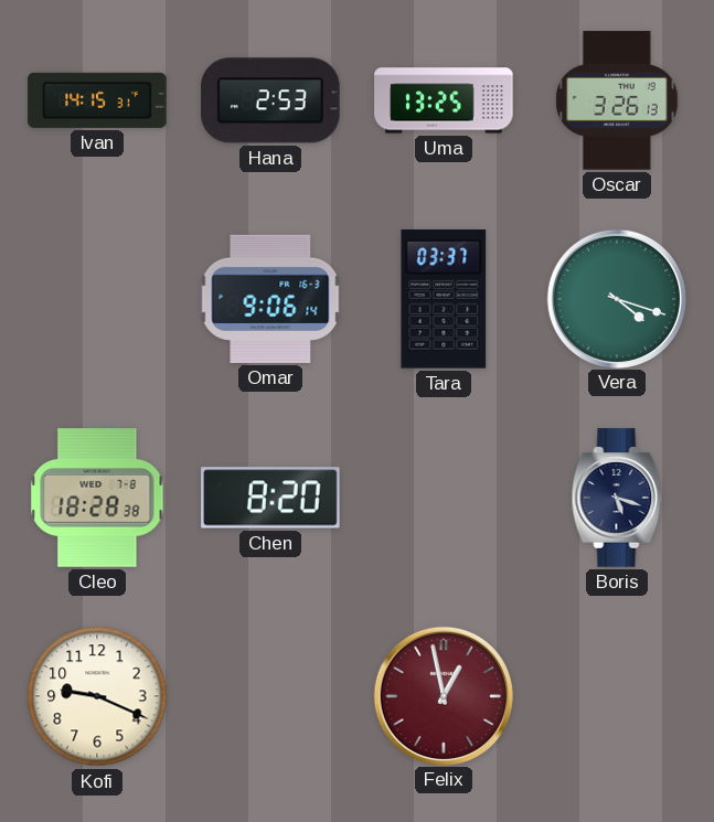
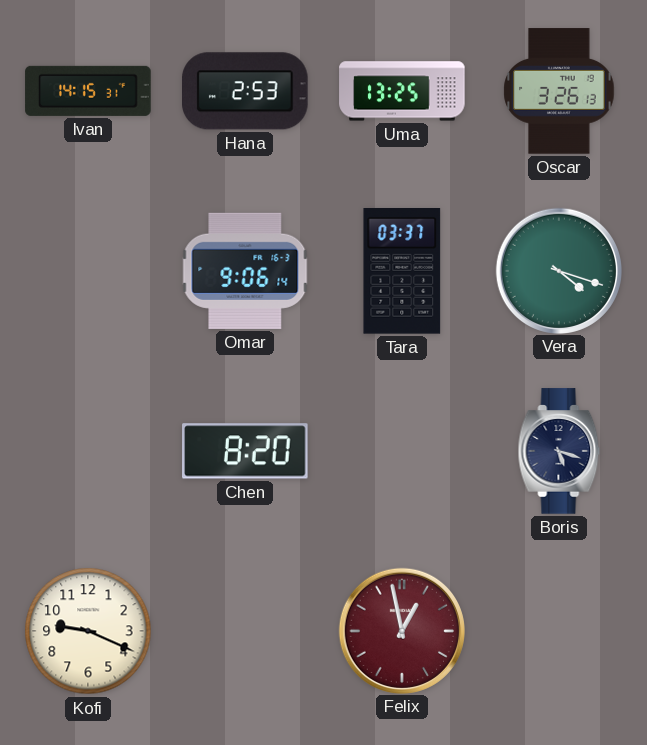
Cleo: 18:28 -> none (97, 498)
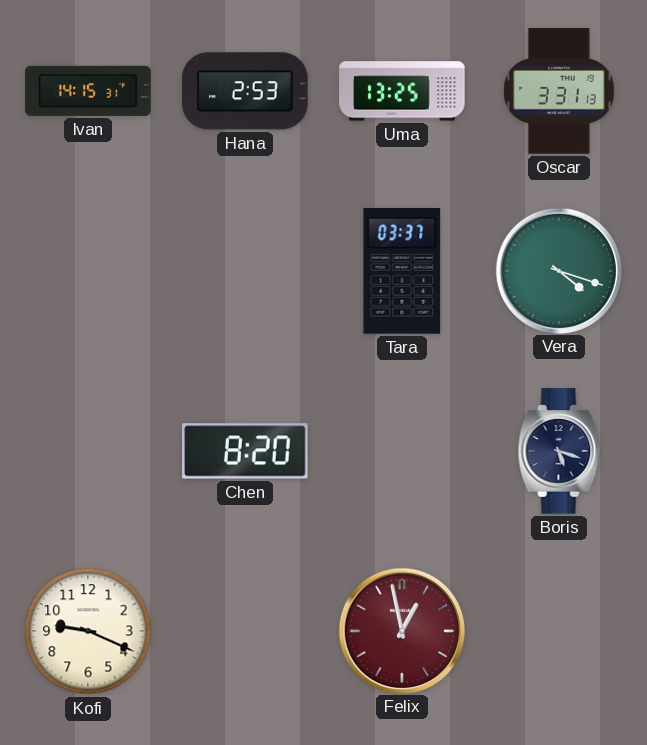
Oscar: 3:26 -> 3:31 (559, 91)
Omar: 9:06 -> none (245, 271)
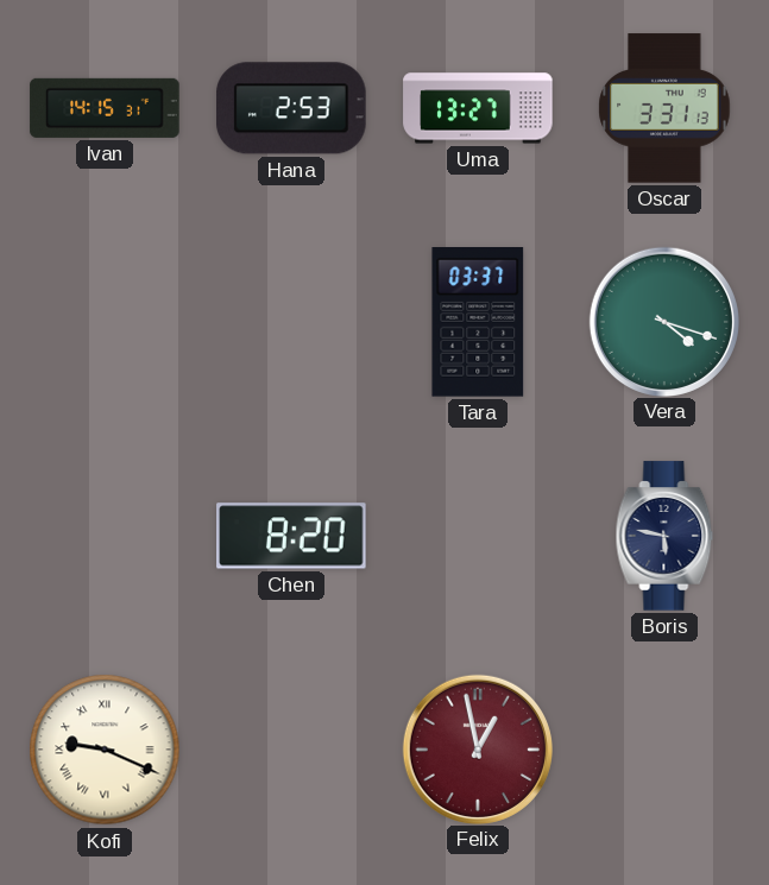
Uma: 13:25 -> 13:27 (478, 108)
Boris: 5:18 -> 5:47 (664, 536)
Kofi numerals: Arabic -> Roman (105, 750)
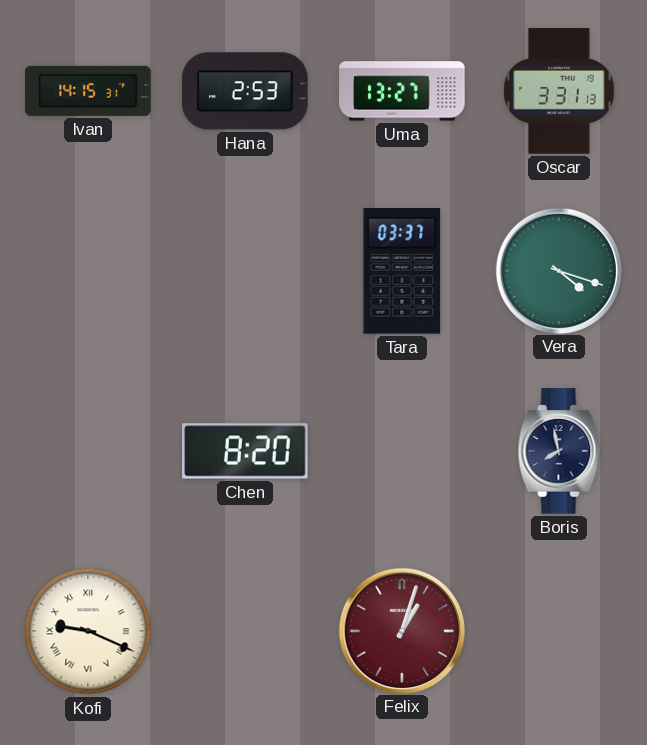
Boris: 5:47 -> 7:58 (559, 451)
Felix: 12:58 -> 1:03 (401, 630)
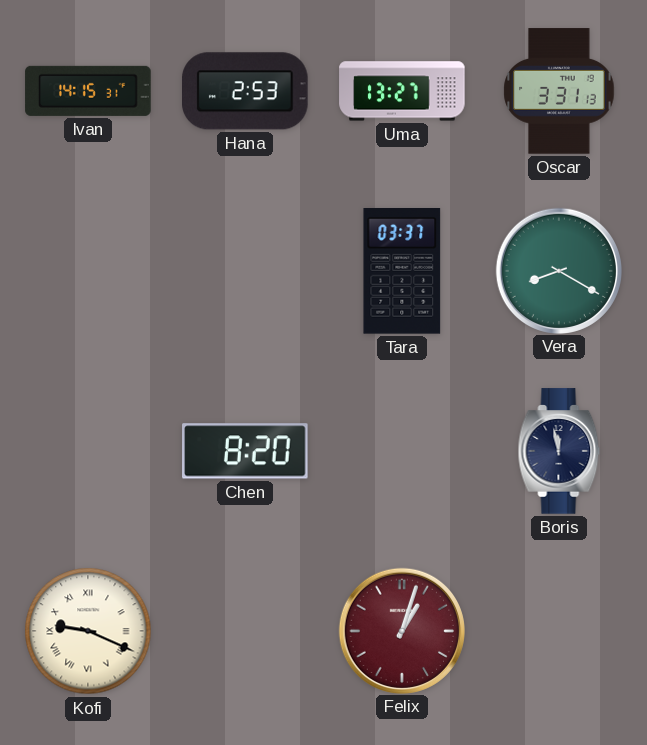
Vera: 4:18 -> 8:20 (558, 270)
Boris: 7:58 -> 11:58 (559, 451)
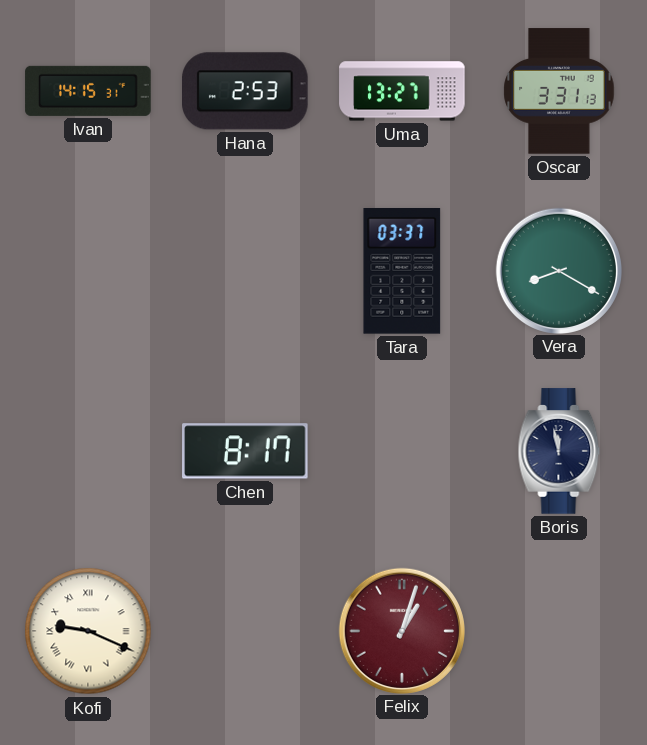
Chen: 8:20 -> 8:17 (245, 451)
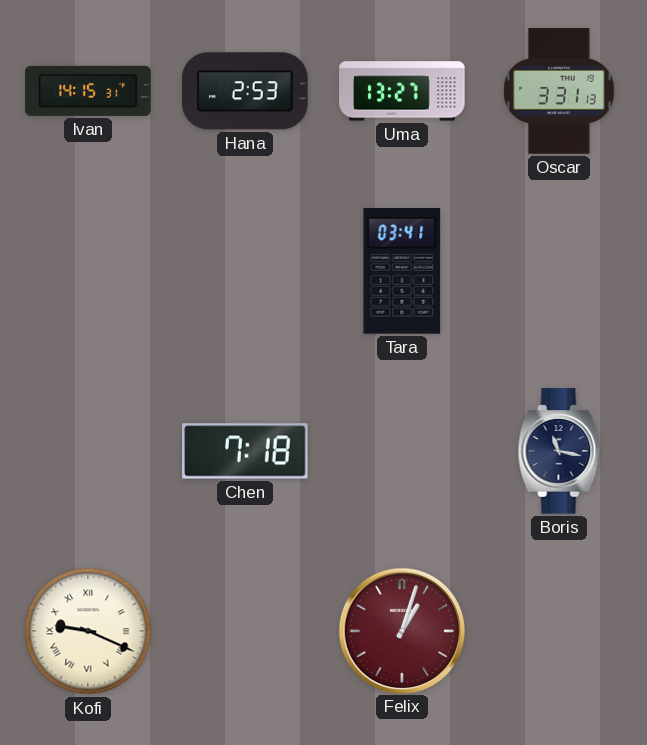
Tara: 03:37 -> 03:41 (402, 272)
Vera: 8:20 -> none (558, 270)
Chen: 8:17 -> 7:18 (245, 451)
Boris: 11:58 -> 11:17 (559, 451)
